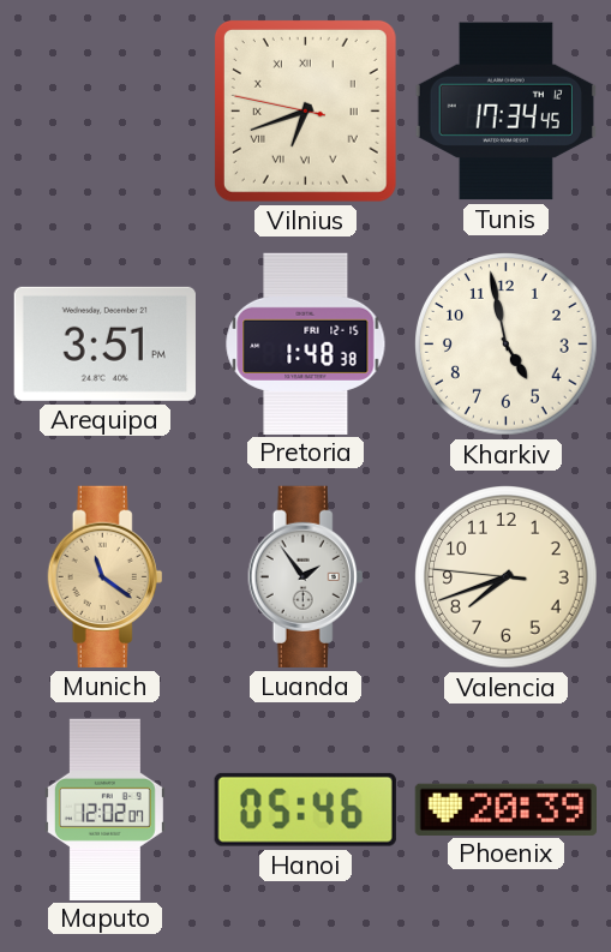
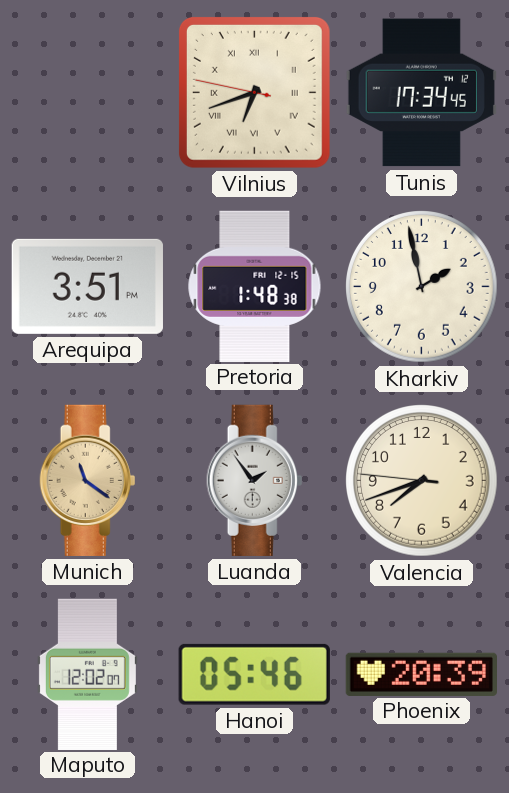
Kharkiv: 4:58 -> 1:58 (422, 287)
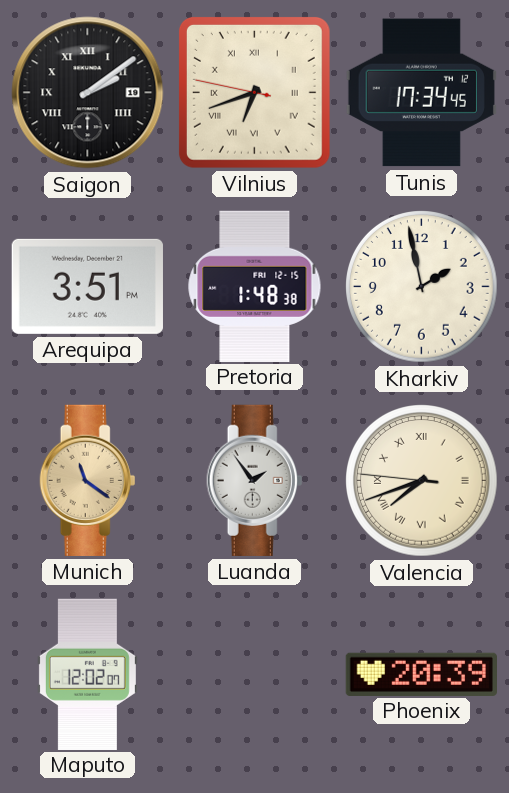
Saigon: none -> 2:09 (88, 93)
Valencia numerals: Arabic -> Roman (422, 481)
Hanoi: 05:46 -> none (254, 674)
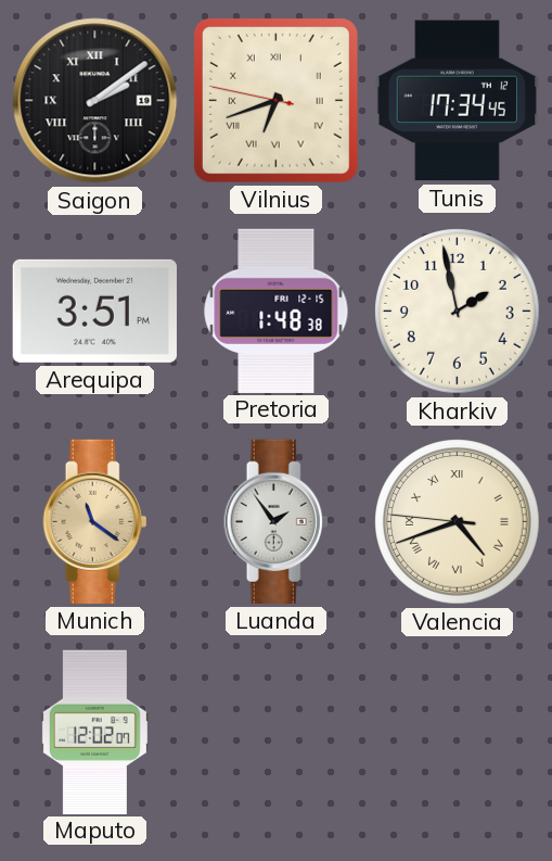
Valencia: 7:41 -> 4:41 (458, 522)
Phoenix: 20:39 -> none (421, 674)
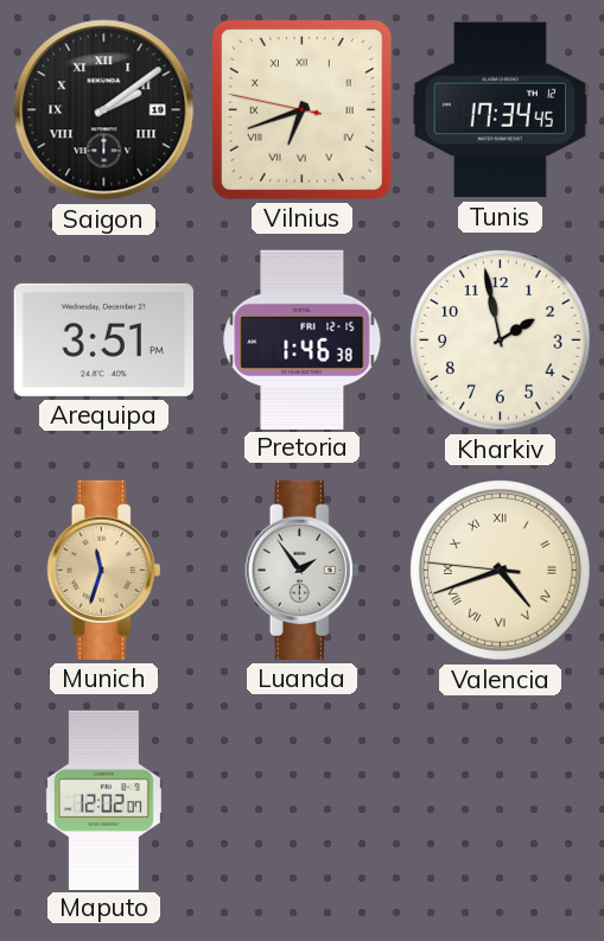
Pretoria: 1:48 -> 1:46 (303, 339)
Munich: 11:21 -> 11:33 (104, 570)
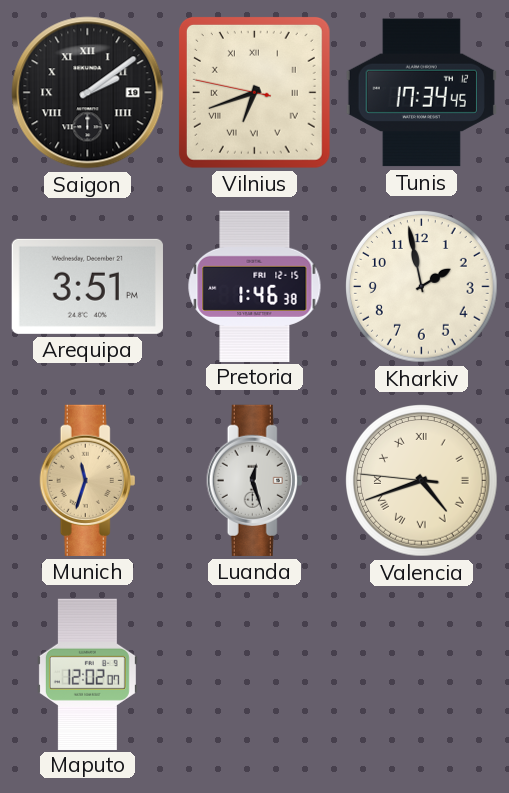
Luanda: 1:54 -> 12:27 (255, 480)
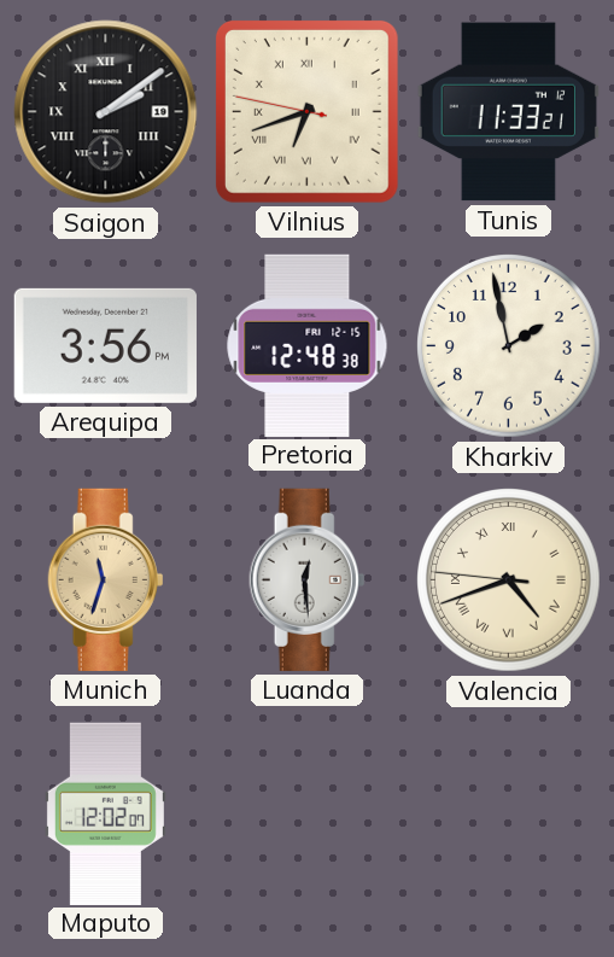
Tunis: 17:34 -> 11:33 (508, 112)
Arequipa: 3:51 -> 3:56 (105, 345)
Pretoria: 1:46 -> 12:48 (308, 345)
Luanda: 12:27 -> 12:29 (308, 579)
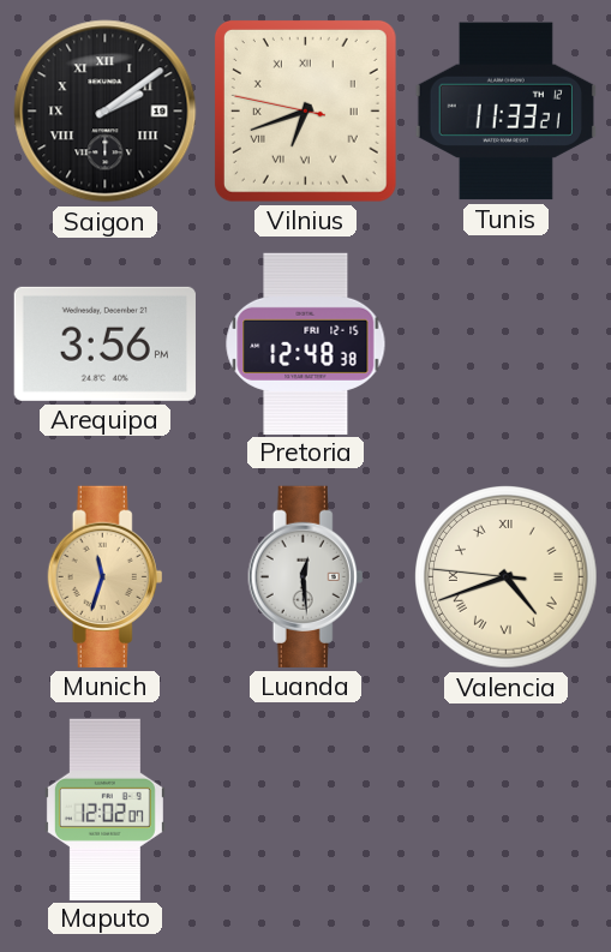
Kharkiv: 1:58 -> none (509, 346)
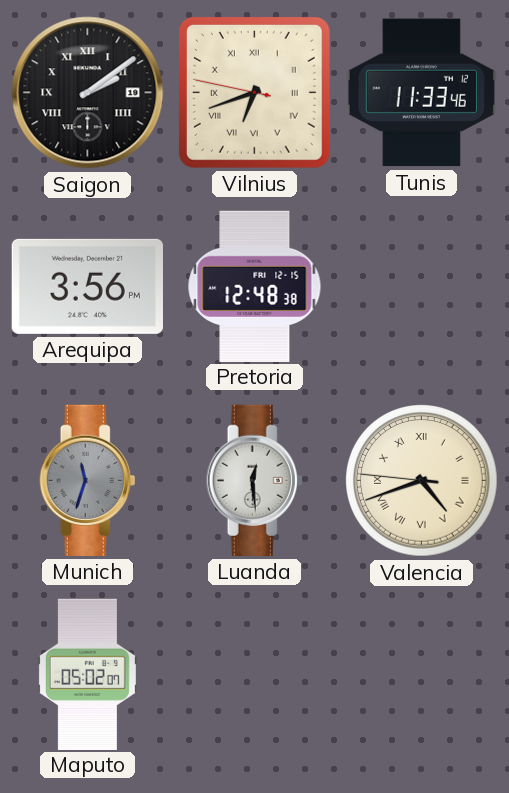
Tunis: 11:33:21 -> 11:33:46 (421, 93)
Munich dial: champagne -> grey (88, 480)
Maputo: 12:02 -> 05:02 (87, 674)
